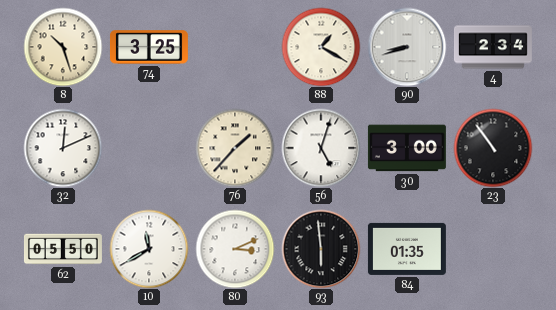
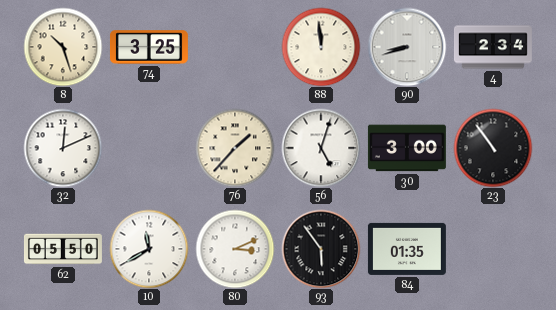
88: 1:20 -> 11:59 (321, 47)
93: 5:59 -> 5:54 (321, 249)
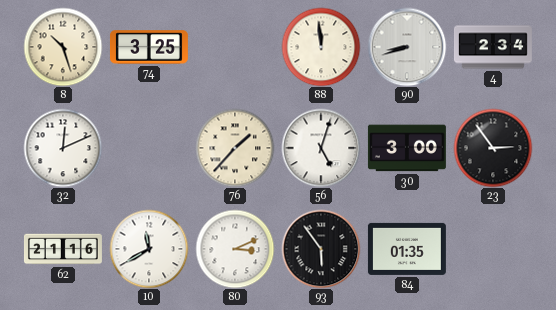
23: 10:54 -> 2:54 (493, 148)
62: 05:50 -> 21:16 (63, 249)
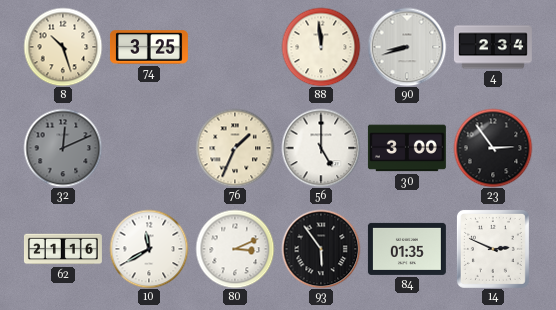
32 dial: white -> grey (63, 148)
76: 1:37 -> 1:34 (235, 148)
56: 5:03 -> 5:00 (321, 148)
14: none -> 2:49 (493, 249)
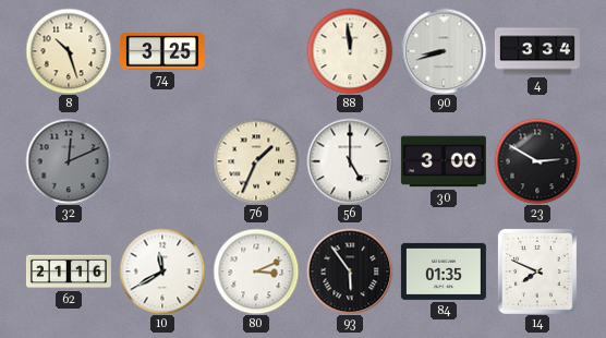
4: 2:34 -> 3:34 (537, 51)
23: 2:54 -> 2:50 (537, 161)
14: 2:49 -> 7:49 (537, 271)
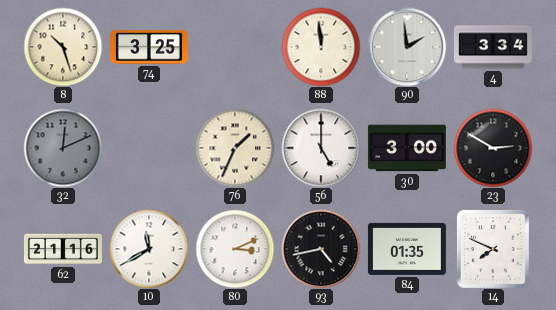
90: 8:42 -> 1:59 (407, 47)
93: 5:54 -> 4:43 (321, 249)
